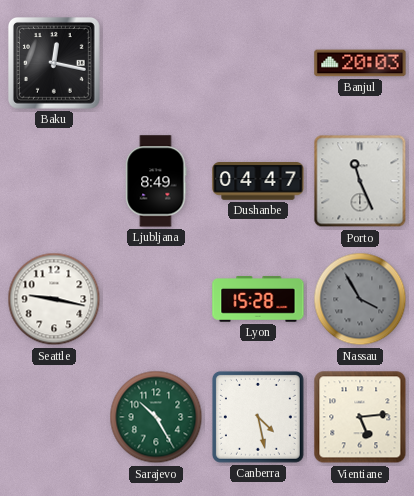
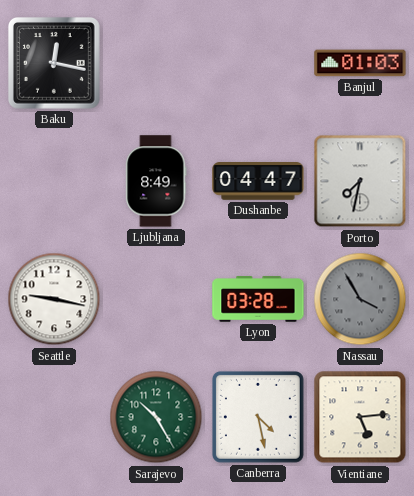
Banjul: 20:03 -> 01:03 (360, 63)
Porto: 11:26 -> 7:32 (360, 181)
Lyon: 15:28 -> 03:28 (258, 299)
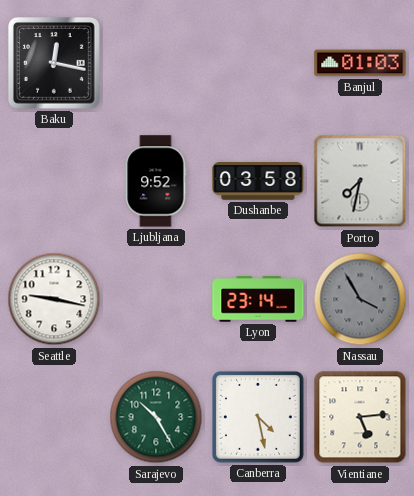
Ljubljana: 8:49 -> 9:52 (156, 181)
Dushanbe: 04:47 -> 03:58 (258, 181)
Lyon: 03:28 -> 23:14 (258, 299)
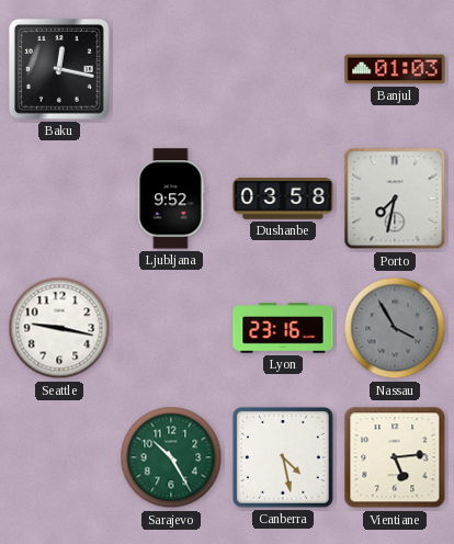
Lyon: 23:14 -> 23:16 (283, 328)
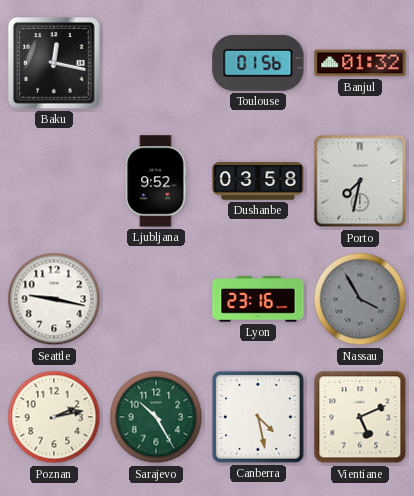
Toulouse: none -> 01:56 (258, 63)
Banjul: 01:03 -> 01:32 (360, 63)
Poznan: none -> 2:13 (54, 417)
Vientiane: 5:14 -> 5:11 (360, 417)
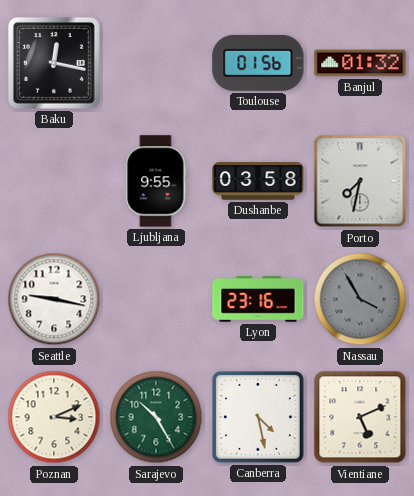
Ljubljana: 9:52 -> 9:55 (156, 181)
Poznan: 2:13 -> 3:11 (54, 417)
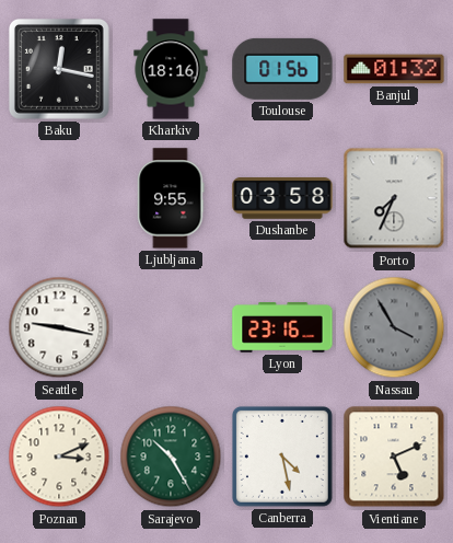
Kharkiv: none -> 18:16 (171, 69)
Porto: 7:32 -> 7:34 (394, 198)
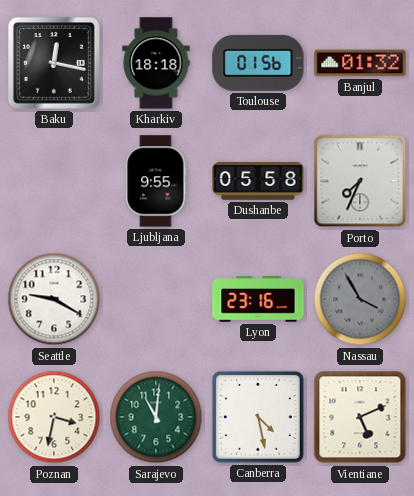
Kharkiv: 18:16 -> 18:18 (156, 63)
Dushanbe: 03:58 -> 05:58 (258, 181)
Seattle: 9:17 -> 9:20 (54, 299)
Poznan: 3:11 -> 3:32 (54, 417)
Sarajevo: 10:25 -> 11:01 (156, 417)
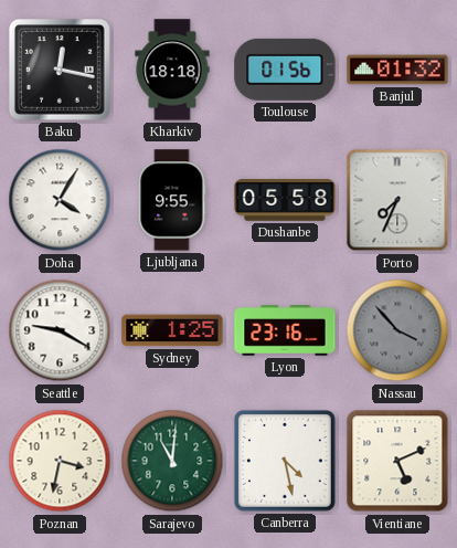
Doha: none -> 4:05 (60, 200)
Sydney: none -> 1:25 (172, 330)
Nassau: 3:55 -> 3:53 (397, 330)
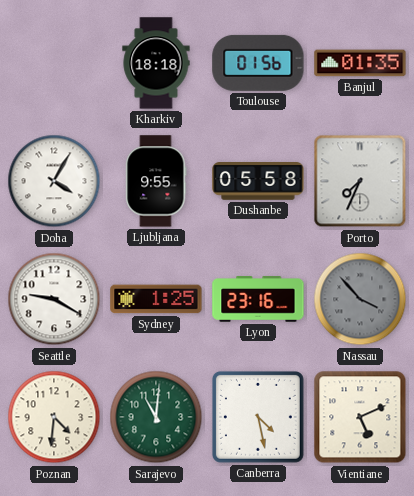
Baku: 12:17 -> none (60, 70)
Banjul: 01:32 -> 01:35 (360, 63)
Poznan: 3:32 -> 4:31 (54, 417)
